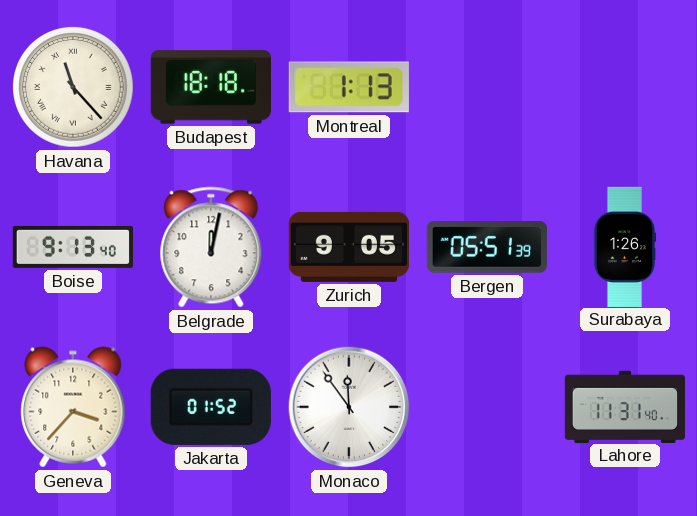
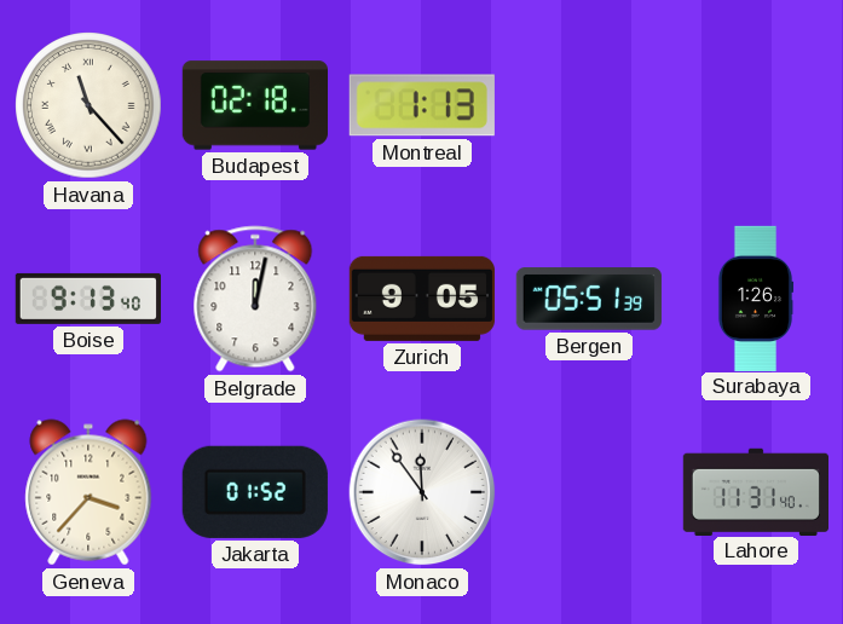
Budapest: 18:18 -> 02:18 (254, 105)
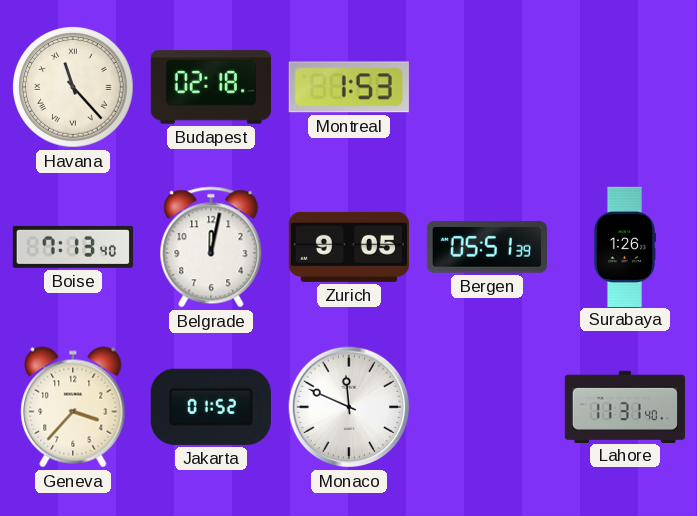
Montreal: 1:13 -> 1:53 (349, 87)
Boise: 9:13 -> 7:13 (72, 247)
Monaco: 11:54 -> 11:49 (349, 407)
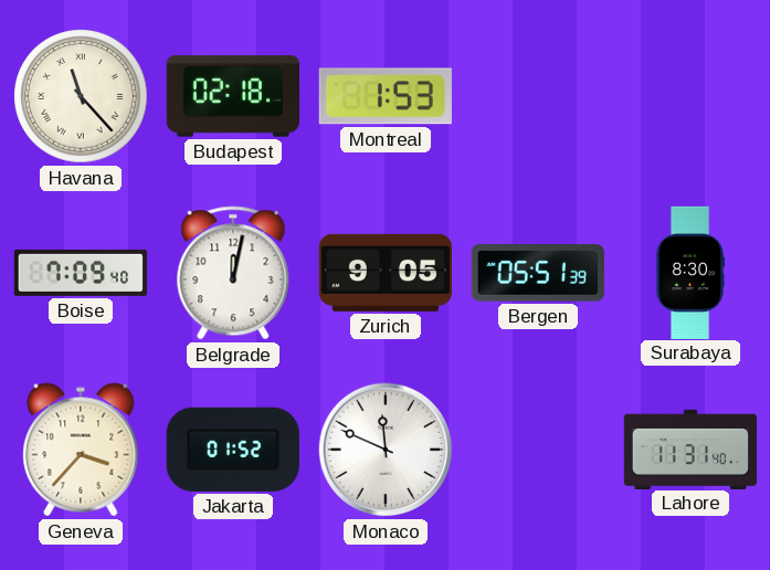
Boise: 7:13 -> 7:09 (80, 273)
Surabaya: 1:26 -> 8:30 (690, 272)
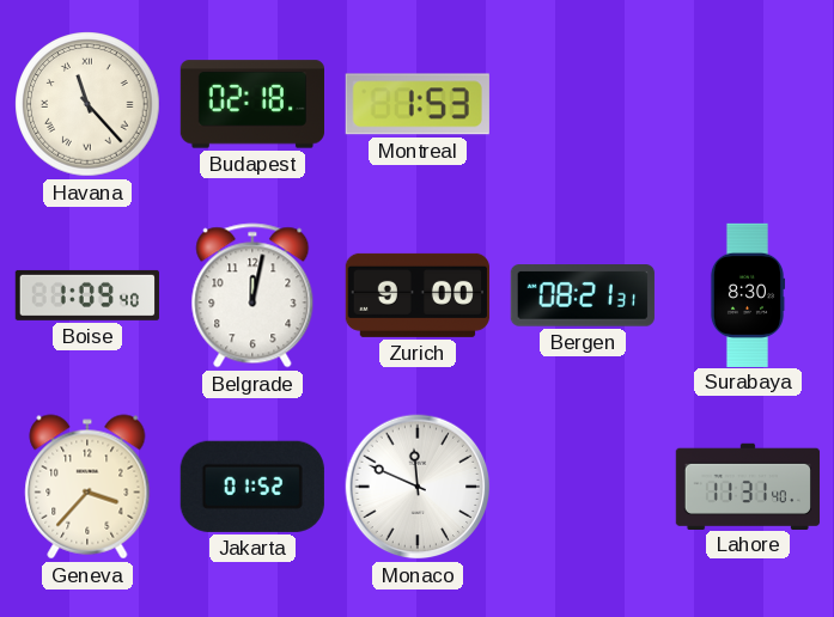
Boise: 7:09 -> 1:09 (86, 295)
Zurich: 9:05 -> 9:00 (416, 295)
Bergen: 05:51 -> 08:21 (583, 295)
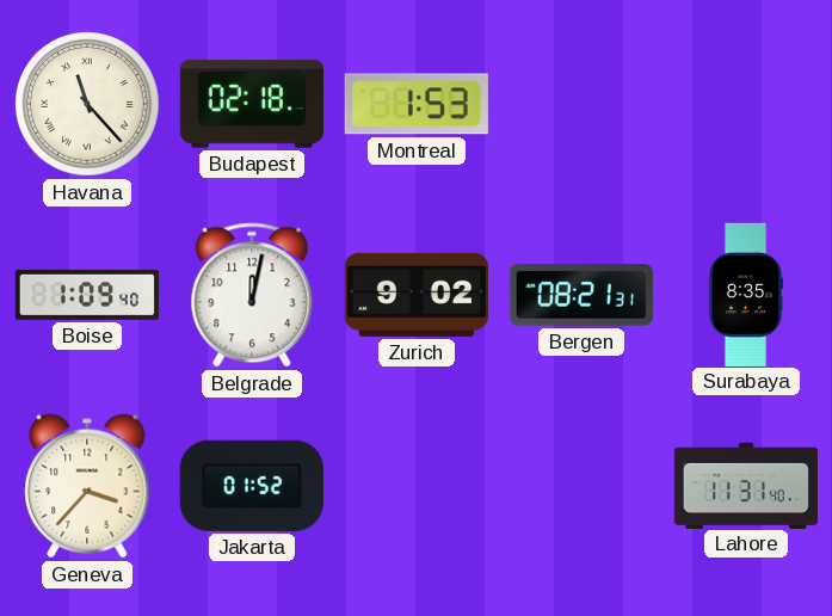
Zurich: 9:00 -> 9:02 (415, 295)
Surabaya: 8:30 -> 8:35 (746, 294)
Monaco: 11:49 -> none (418, 487)
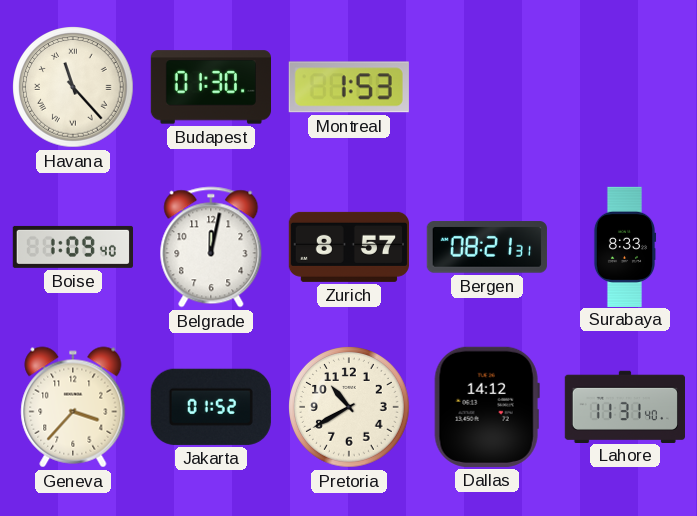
Budapest: 02:18 -> 01:30 (210, 87)
Zurich: 9:02 -> 8:57 (348, 247)
Surabaya: 8:35 -> 8:33 (625, 246)
Pretoria: none -> 10:40 (349, 407)
Dallas: none -> 14:12 (487, 407)
